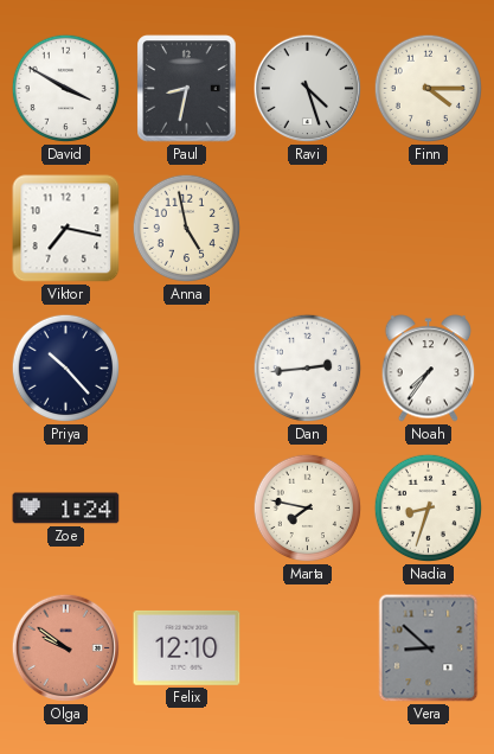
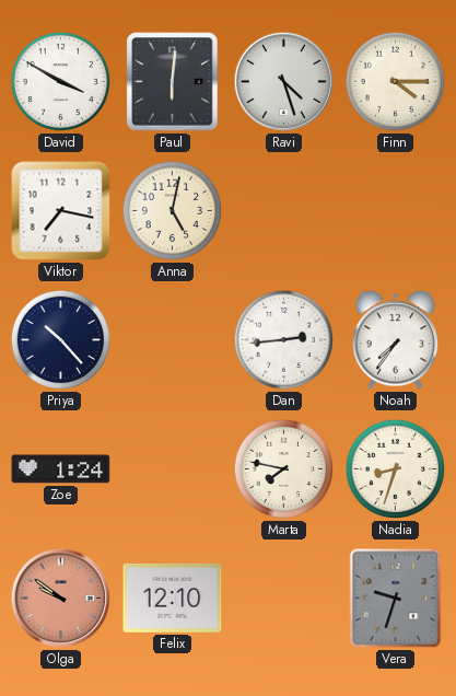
Paul: 8:32 -> 6:01 (173, 82)
Anna: 4:58 -> 5:02 (173, 211)
Vera: 8:52 -> 9:33 (396, 599)
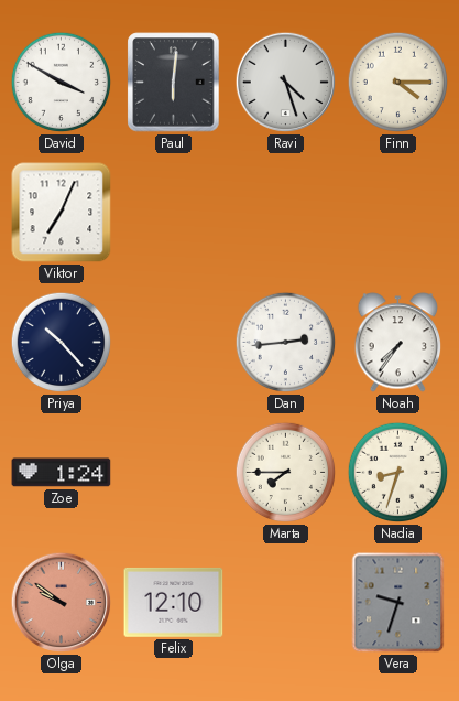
Viktor: 7:17 -> 7:04 (62, 213)
Anna: 5:02 -> none (173, 211)
Marta: 7:47 -> 7:45 (286, 473)
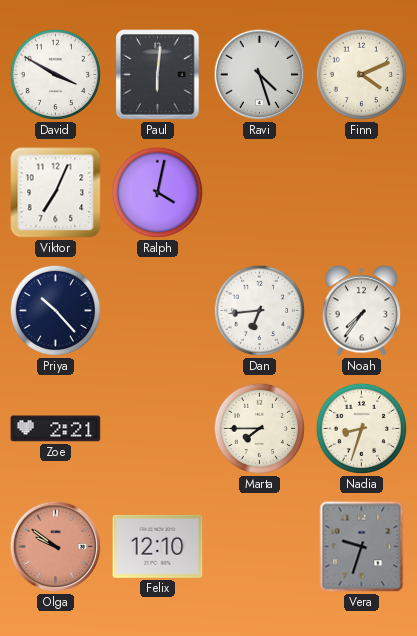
Finn: 4:15 -> 4:11 (362, 75)
Ralph: none -> 4:02 (158, 193)
Dan: 2:44 -> 6:44 (260, 311)
Zoe: 1:24 -> 2:21 (56, 429)
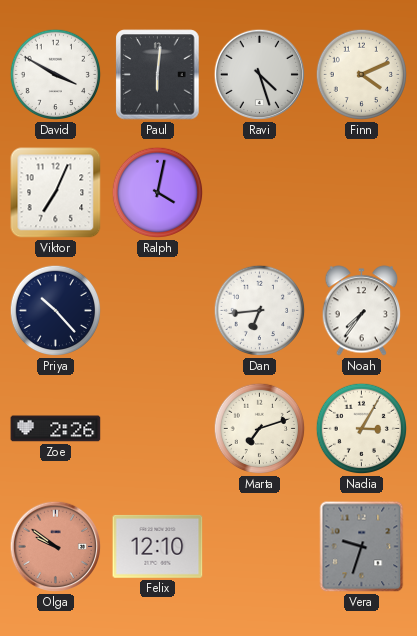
Zoe: 2:21 -> 2:26 (56, 429)
Marta: 7:45 -> 7:12 (260, 429)
Nadia: 8:33 -> 3:05 (362, 429)
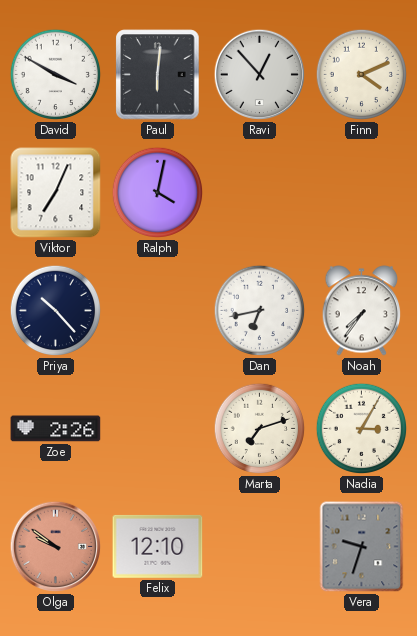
Ravi: 4:27 -> 12:53 (260, 75)
Dan: 6:44 -> 6:43 (260, 311)
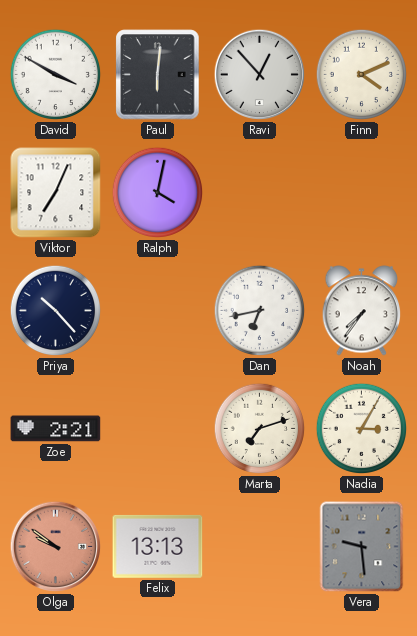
Zoe: 2:26 -> 2:21 (56, 429)
Felix: 12:10 -> 13:13 (158, 546)
Vera: 9:33 -> 9:29 (362, 547)
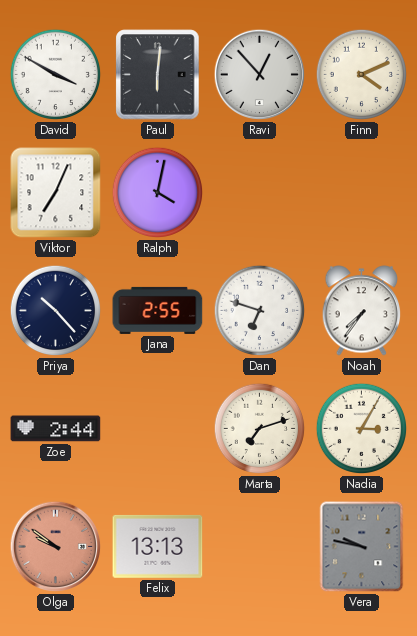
Jana: none -> 2:55 (158, 310)
Dan: 6:43 -> 6:48 (260, 311)
Zoe: 2:21 -> 2:44 (56, 429)
Vera: 9:29 -> 9:47 (362, 547)
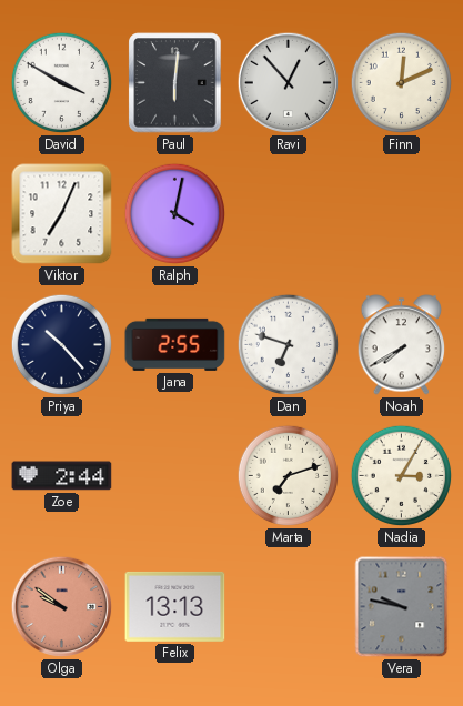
Finn: 4:11 -> 12:11 (402, 83)
Noah: 7:36 -> 7:40 (402, 345)
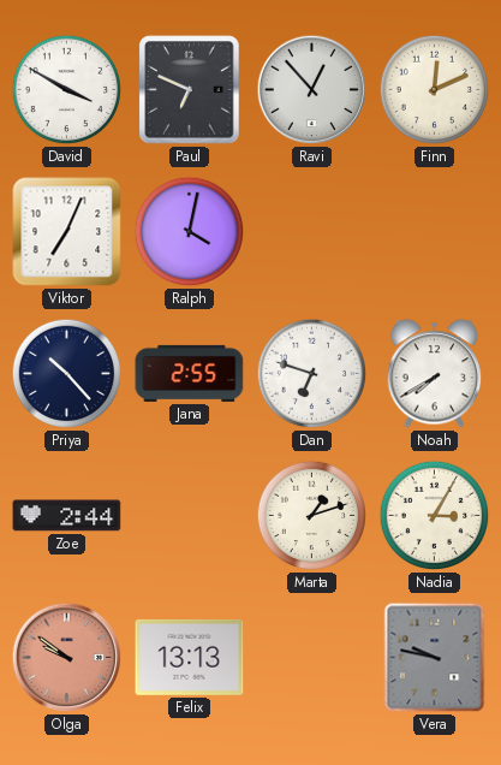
Paul: 6:01 -> 6:49 (190, 90)
Marta: 7:12 -> 1:12 (312, 516)
